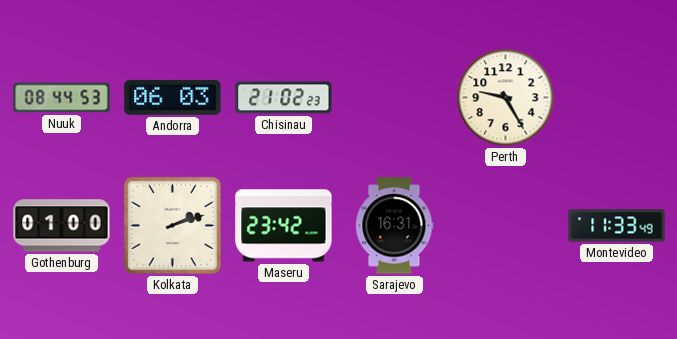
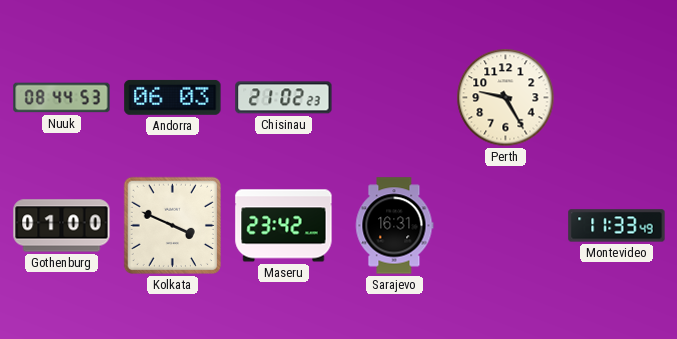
Kolkata: 2:12 -> 3:49 (172, 225)
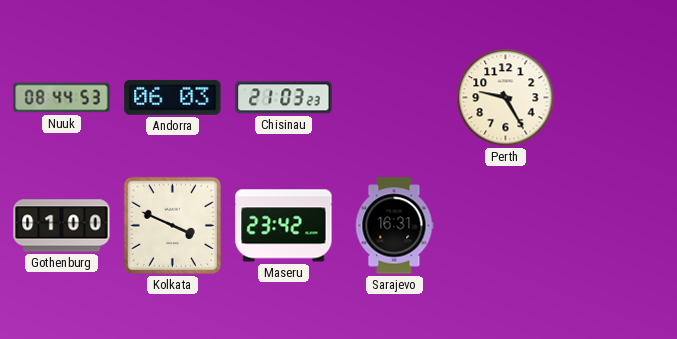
Chisinau: 21:02 -> 21:03 (284, 98)
Montevideo: 11:33 -> none (617, 226)
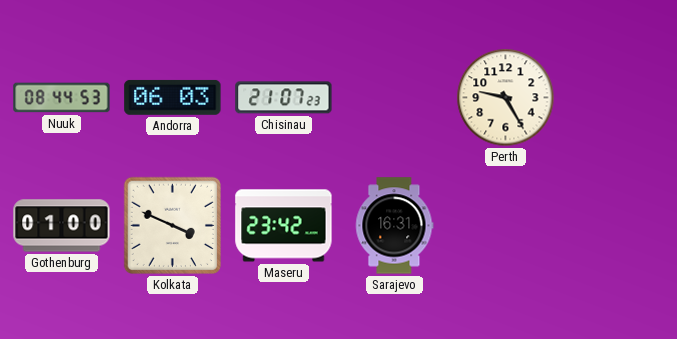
Chisinau: 21:03 -> 21:07 (284, 98)
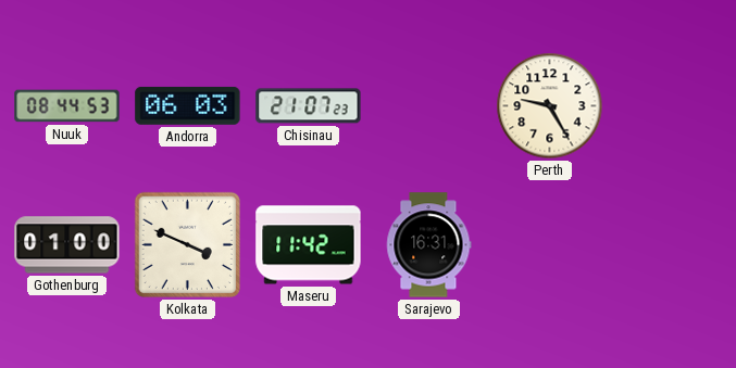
Maseru: 23:42 -> 11:42 (309, 245)
